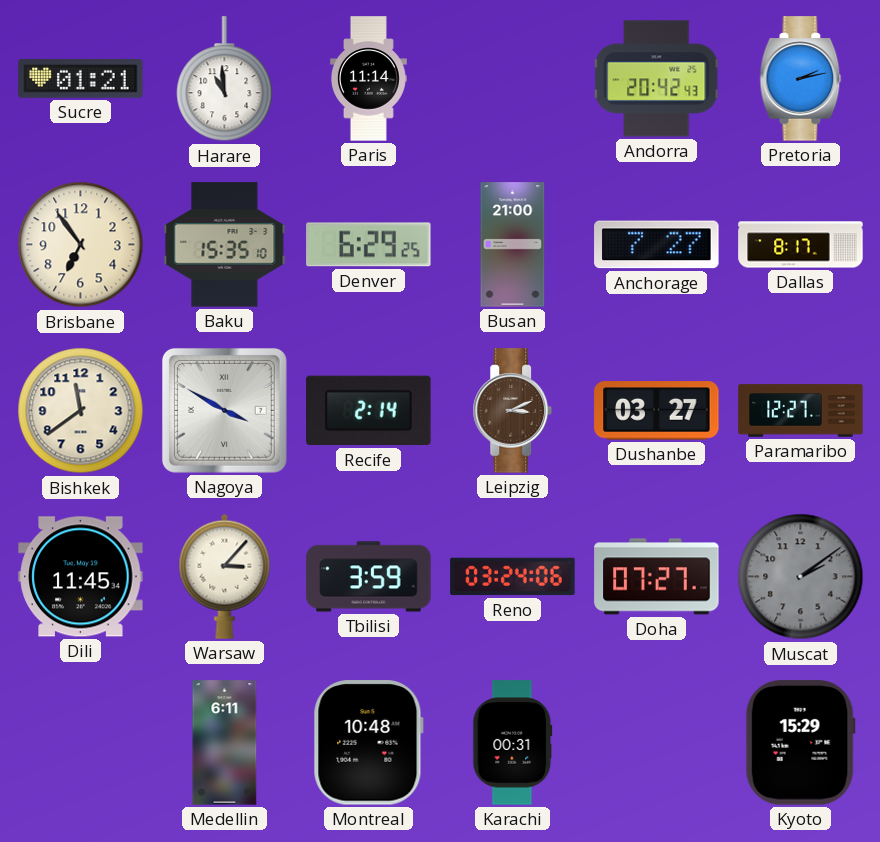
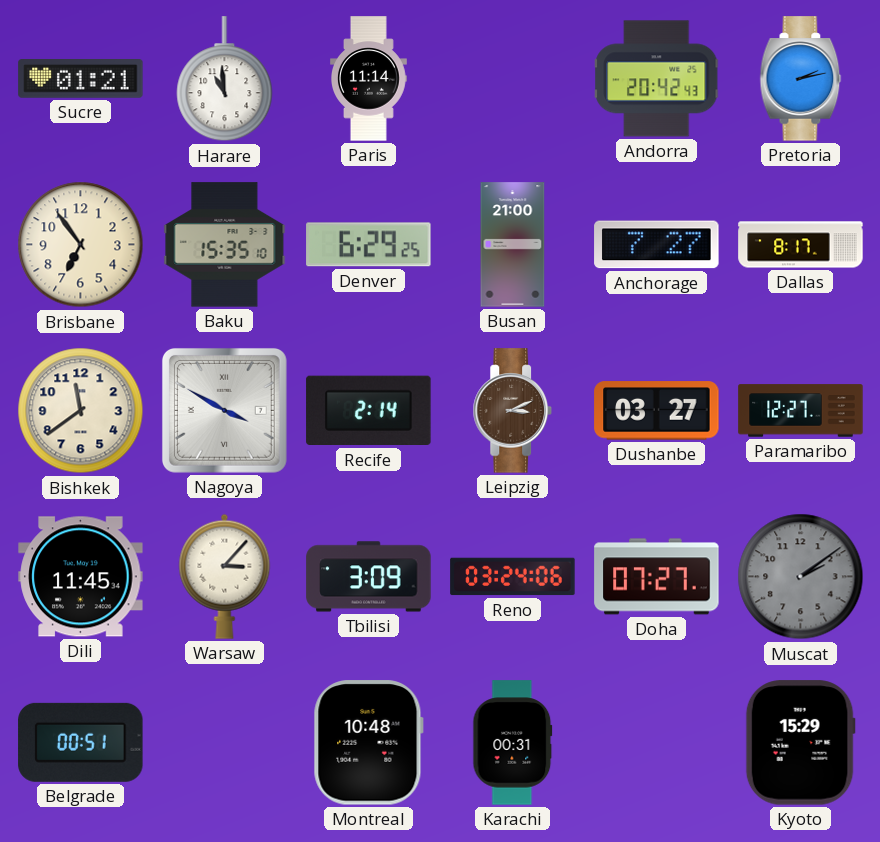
Tbilisi: 3:59 -> 3:09 (369, 577)
Belgrade: none -> 00:51 (81, 742)
Medellin: 6:11 -> none (225, 743)
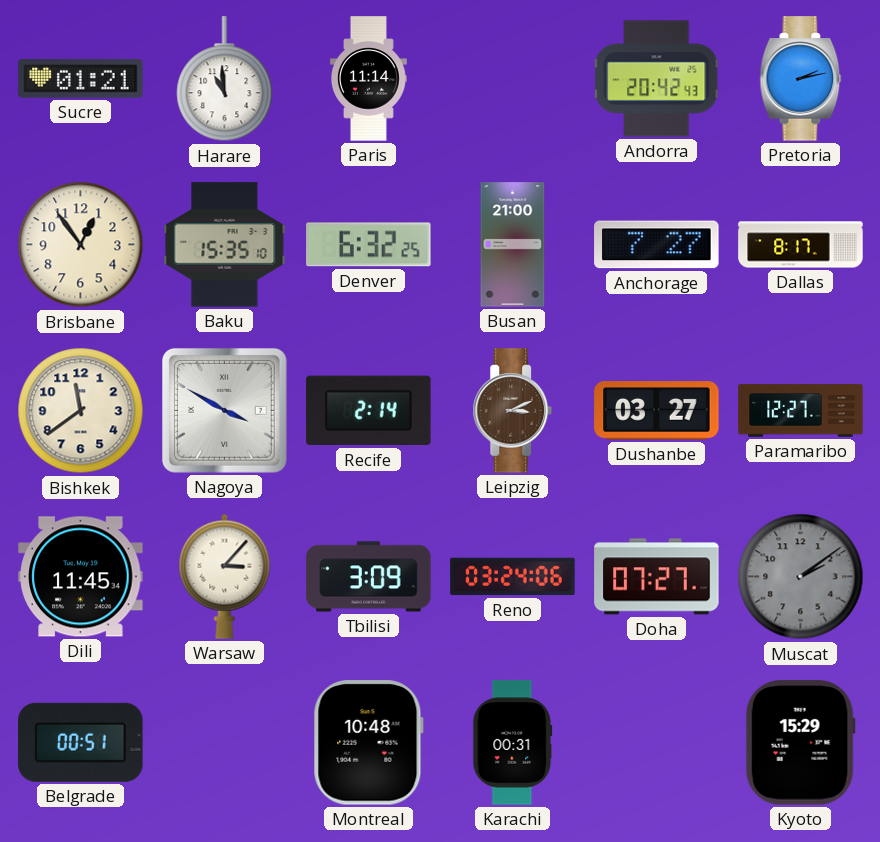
Brisbane: 6:54 -> 12:54 (81, 245)
Denver: 6:29 -> 6:32 (369, 245)
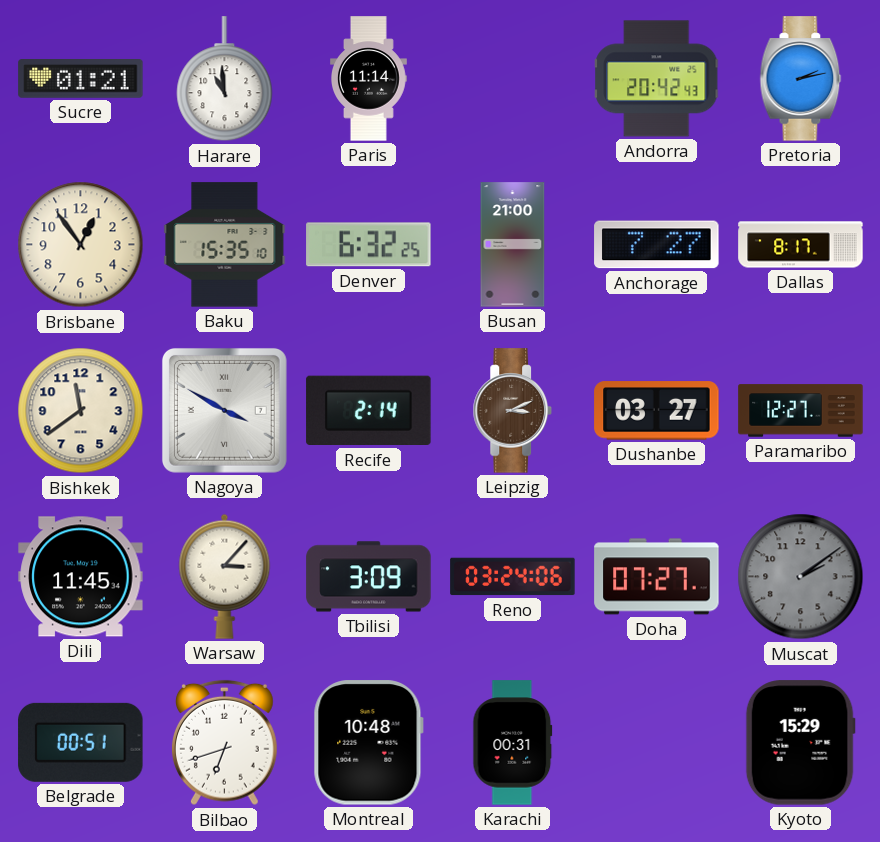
Bilbao: none -> 6:42 (225, 743)
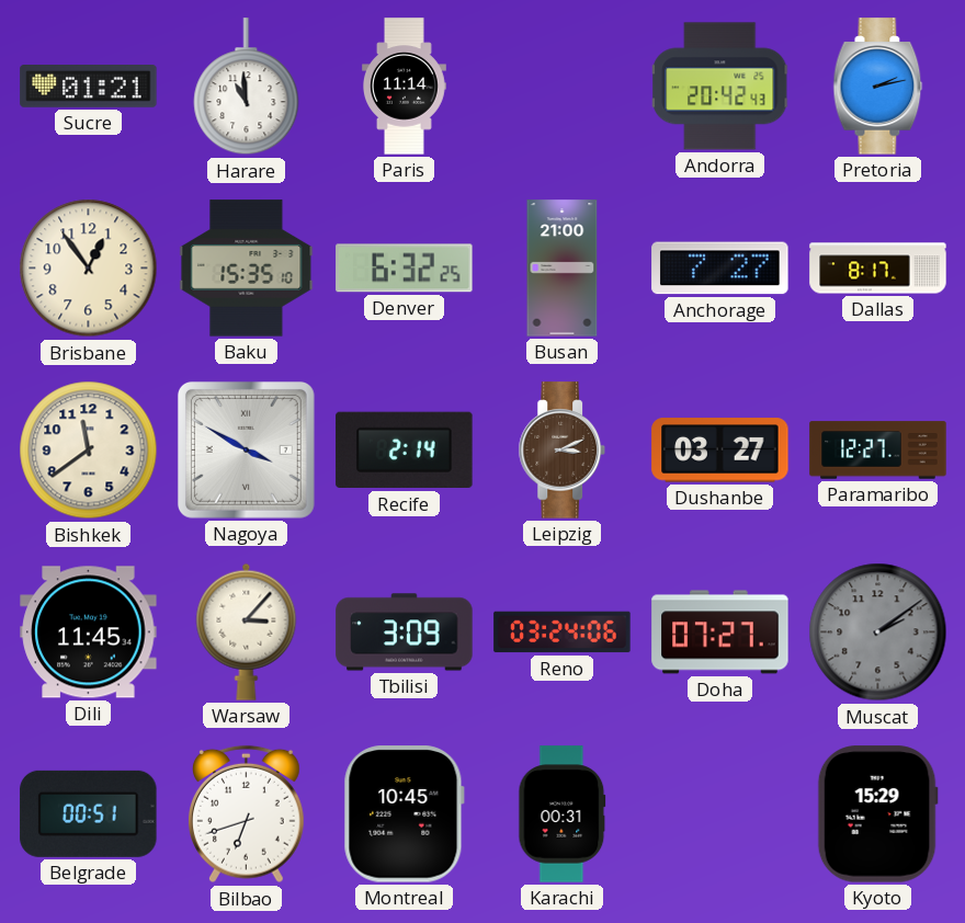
Montreal: 10:48 -> 10:45 (404, 814)
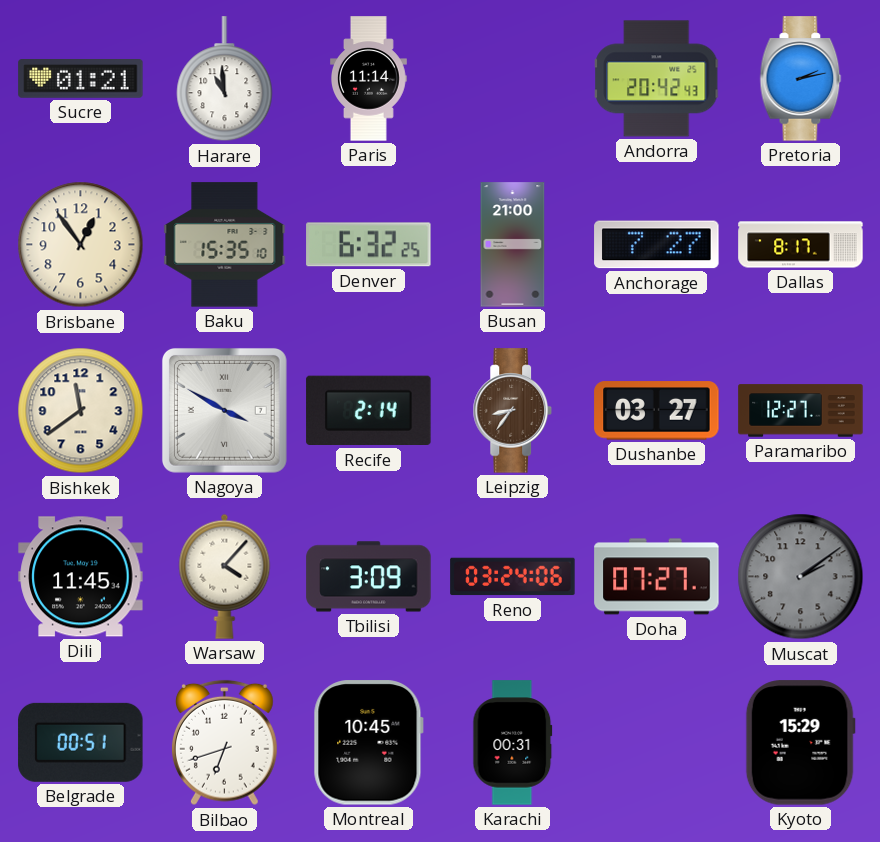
Leipzig: 3:11 -> 8:36 (512, 411)
Warsaw: 3:07 -> 4:07 (225, 576)
